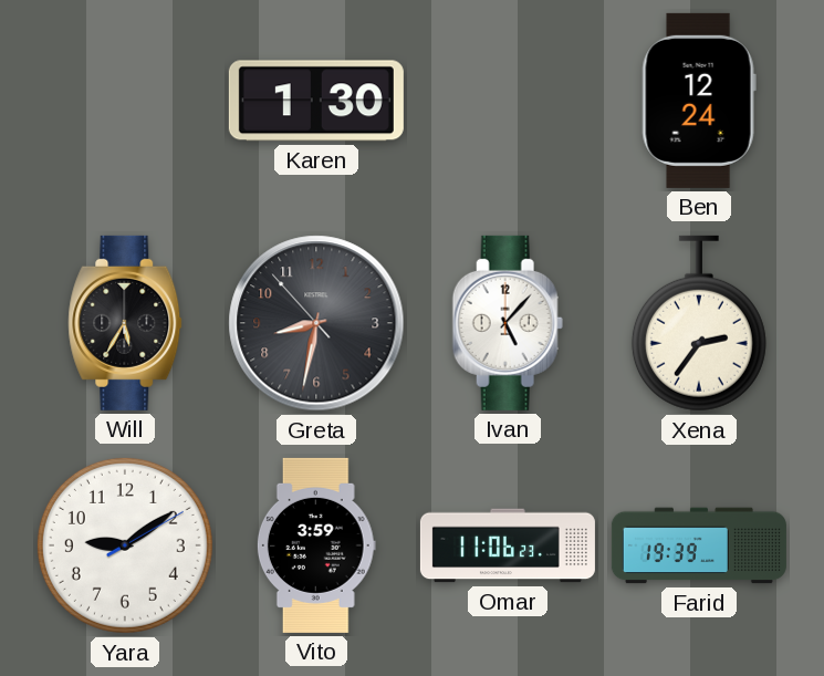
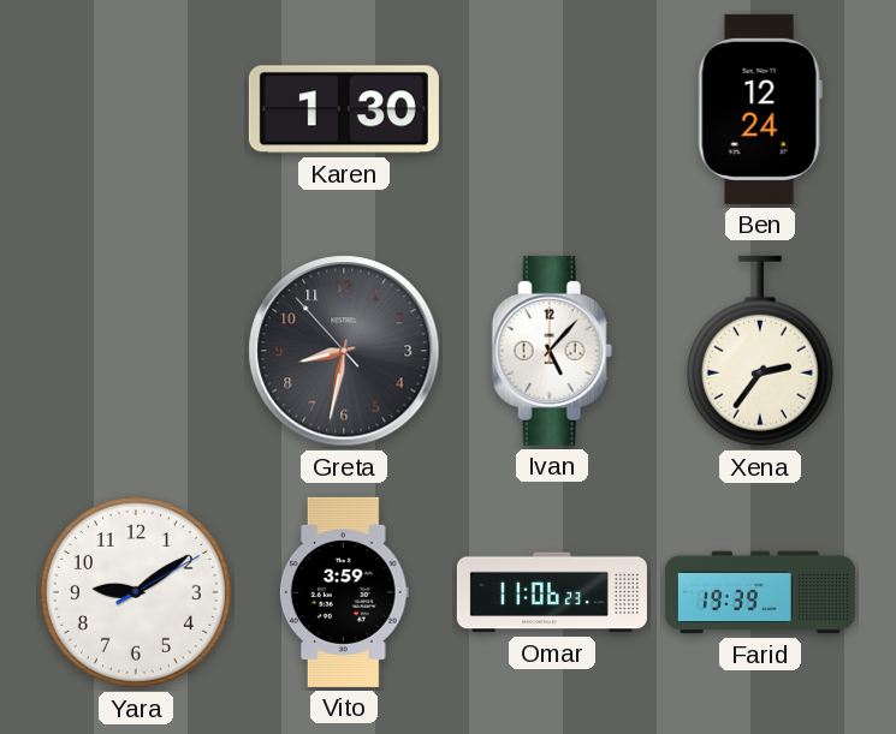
Will: 5:35 -> none (125, 323)
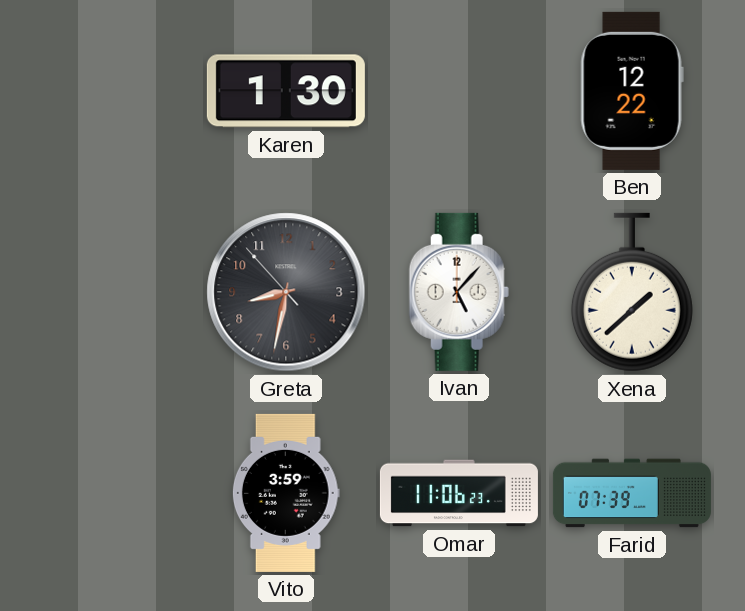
Ben: 12:24 -> 12:22 (632, 91)
Xena: 2:36 -> 1:38 (632, 292)
Yara: 9:09 -> none (136, 592)
Farid: 19:39 -> 07:39 (632, 493)
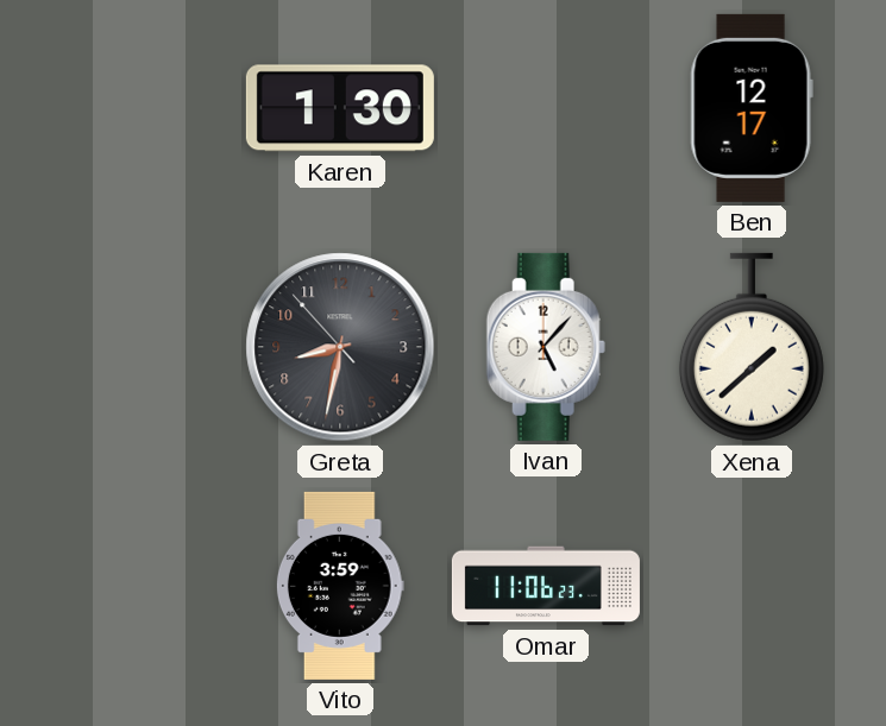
Ben: 12:22 -> 12:17 (752, 108)
Farid: 07:39 -> none (632, 493)
